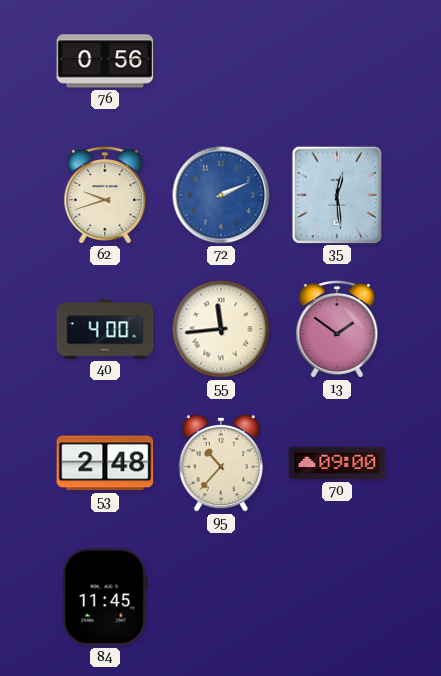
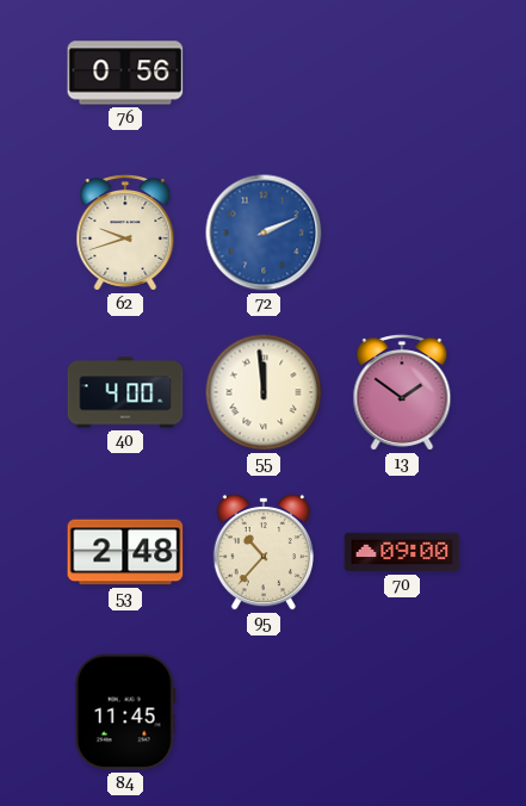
35: 12:29 -> none (336, 194)
55: 11:44 -> 11:59 (264, 392)
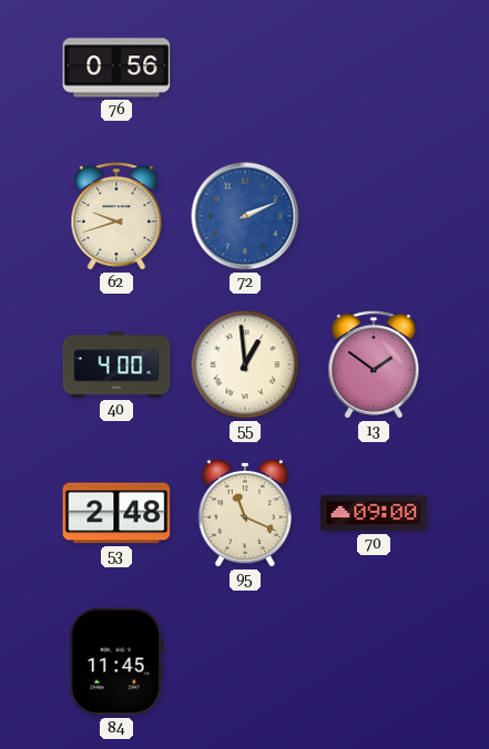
55: 11:59 -> 12:59 (245, 365)
95: 10:37 -> 11:19 (244, 513)
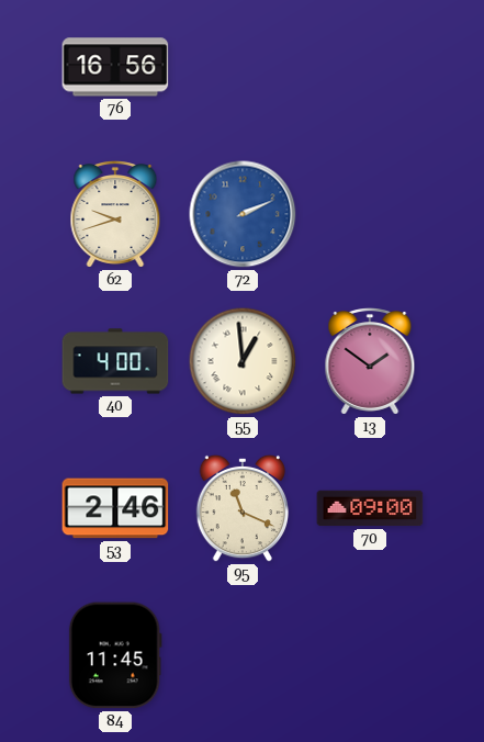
76: 0:56 -> 16:56 (115, 67)
53: 2:48 -> 2:46 (115, 508)
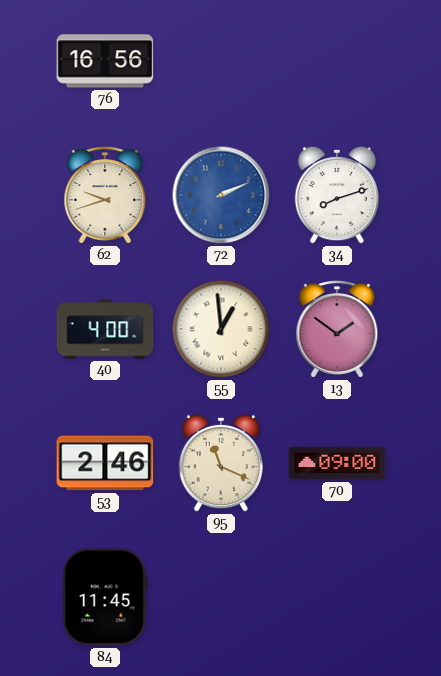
34: none -> 8:12 (336, 195)
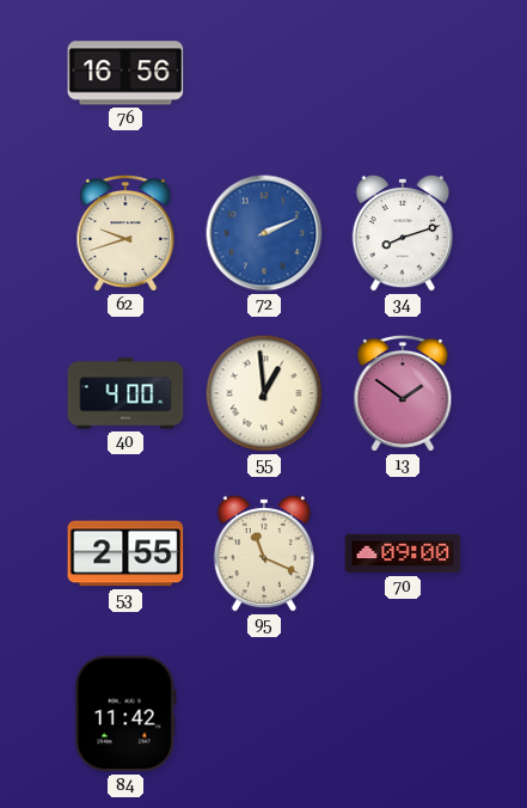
53: 2:46 -> 2:55 (125, 553)
84: 11:45 -> 11:42 (125, 714)
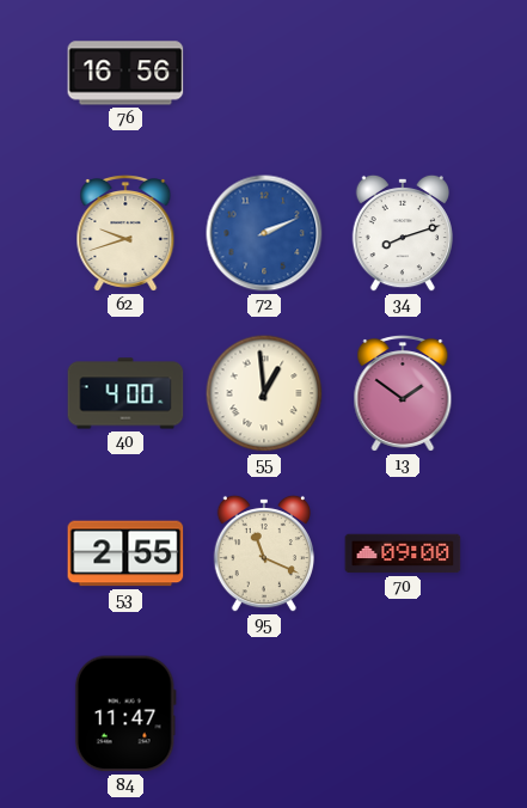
84: 11:42 -> 11:47 (125, 714)
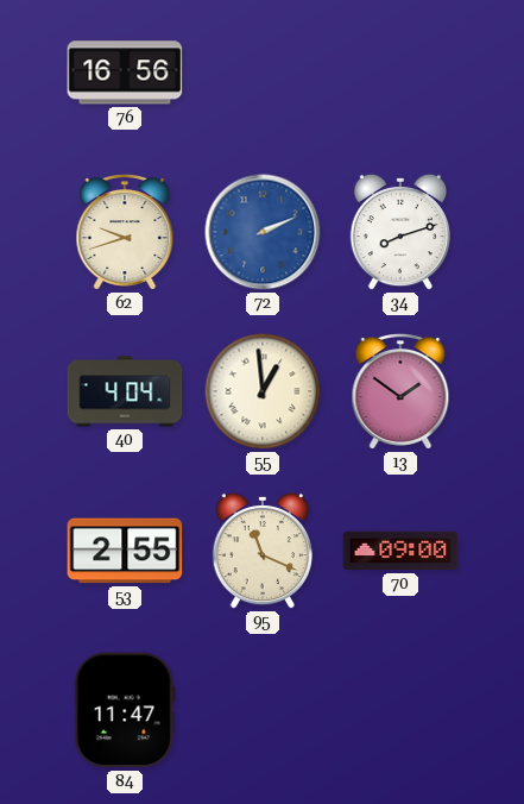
40: 4:00 -> 4:04 (125, 391)
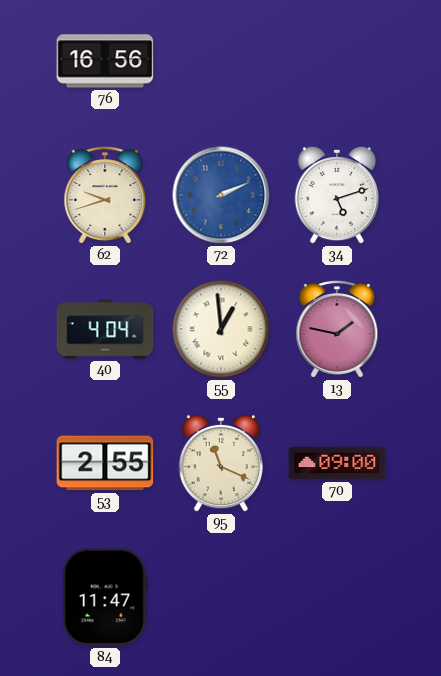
34: 8:12 -> 5:12 (336, 195)
13: 1:51 -> 1:47 (337, 330)
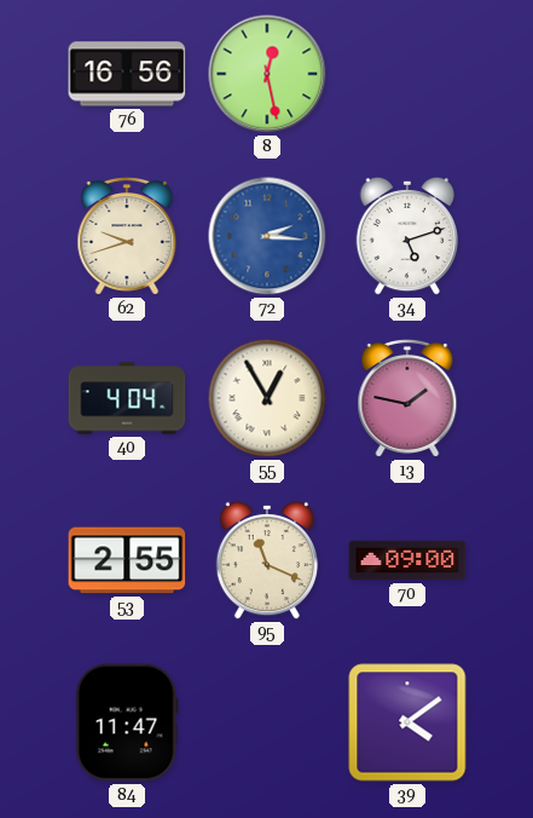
8: none -> 12:28 (267, 74)
72: 2:11 -> 2:16 (267, 236)
55: 12:59 -> 12:55 (267, 398)
39: none -> 4:09 (407, 722)
